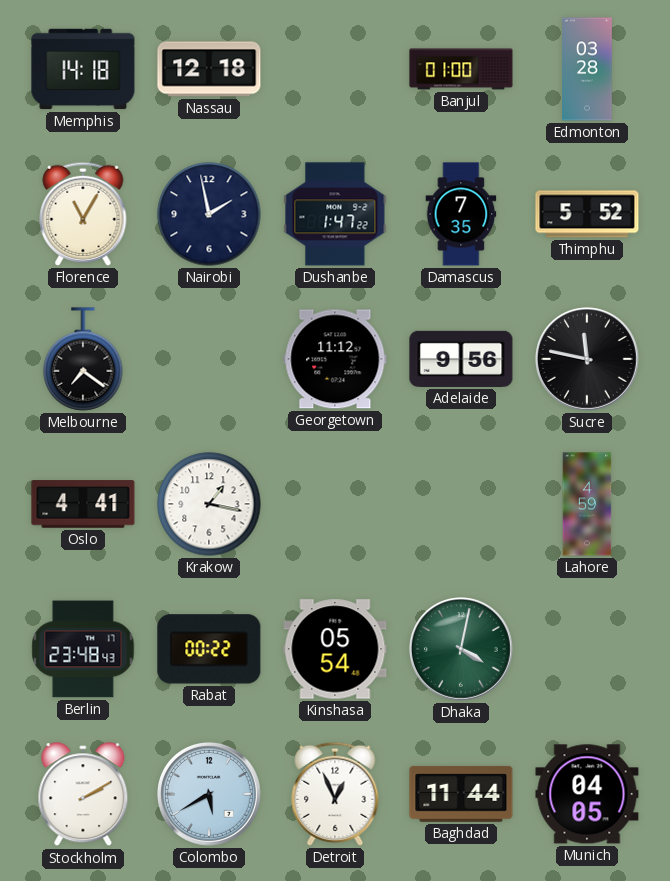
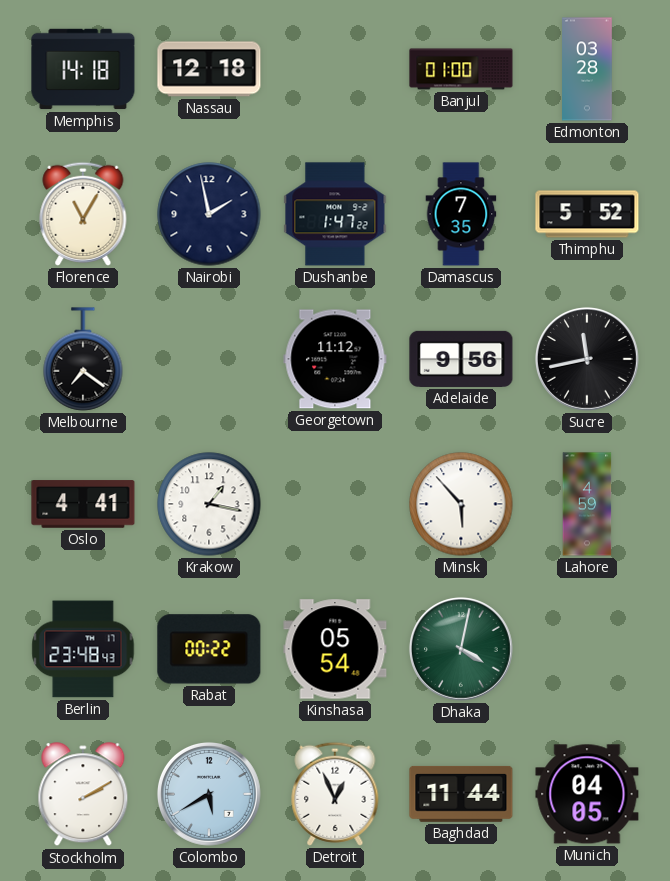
Sucre: 11:47 -> 11:43 (587, 359)
Minsk: none -> 5:53 (461, 504)
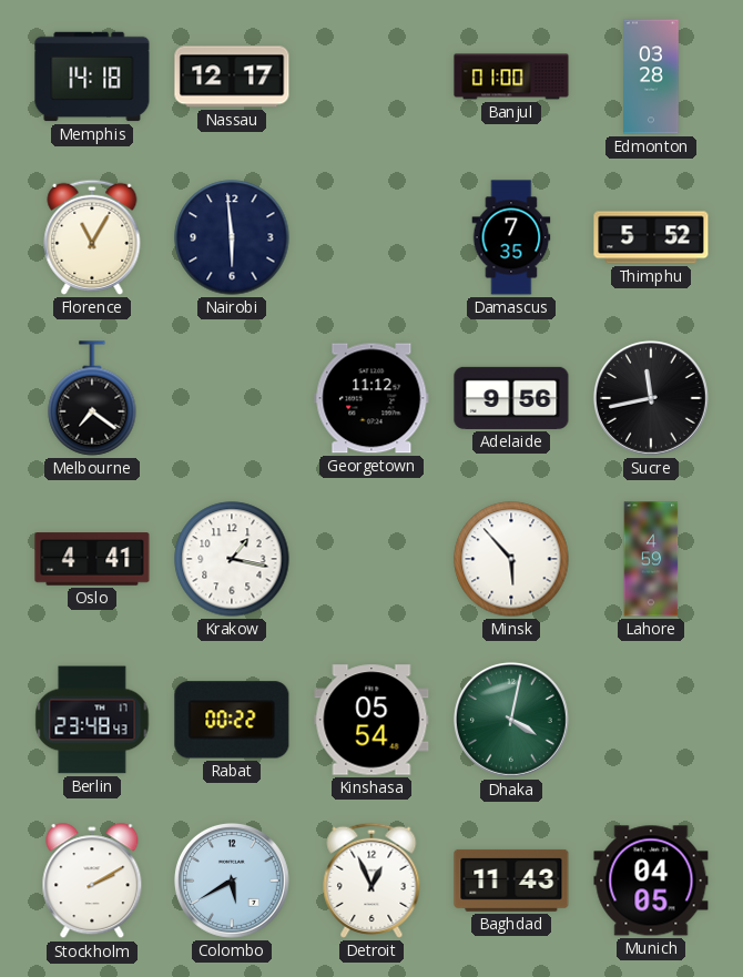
Nassau: 12:18 -> 12:17 (232, 77)
Nairobi: 1:58 -> 5:59 (232, 237)
Dushanbe: 1:47 -> none (335, 214)
Baghdad: 11:44 -> 11:43 (511, 881)
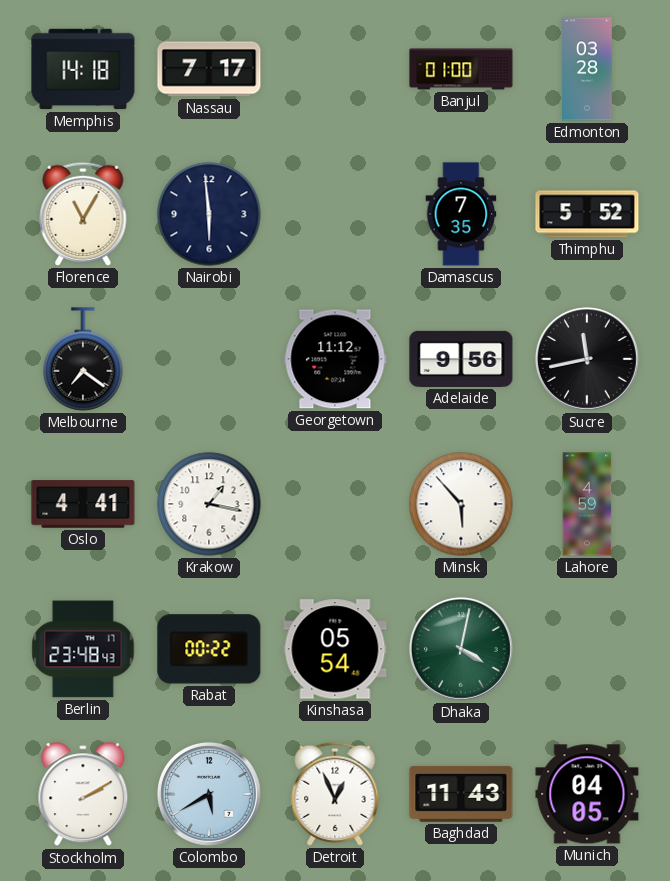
Nassau: 12:17 -> 7:17 (209, 69)
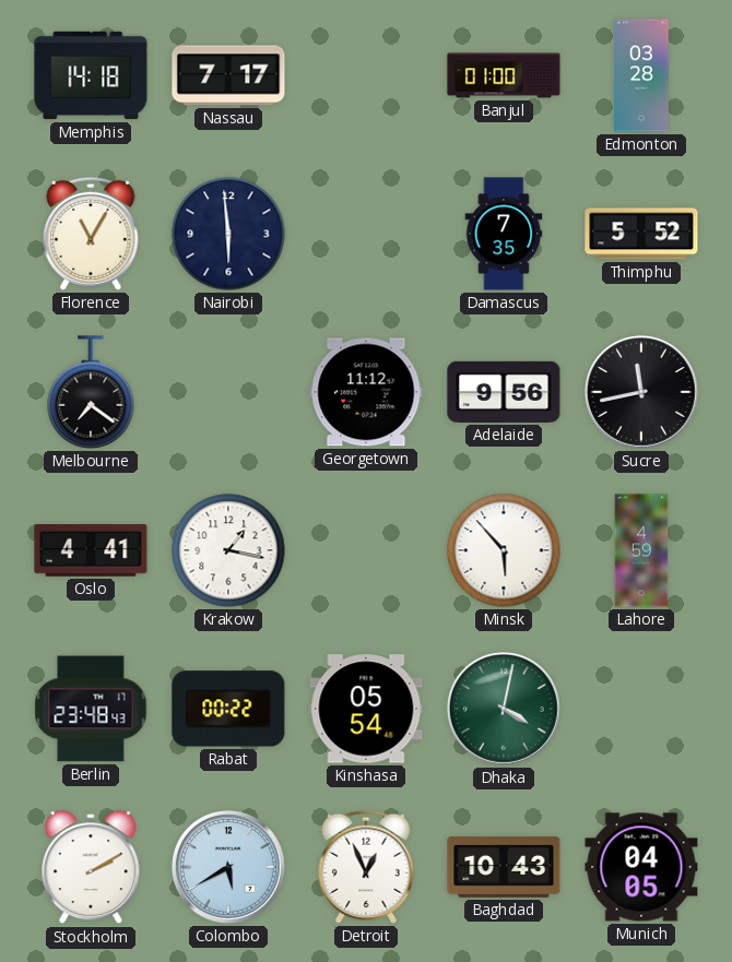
Baghdad: 11:43 -> 10:43 (504, 867)
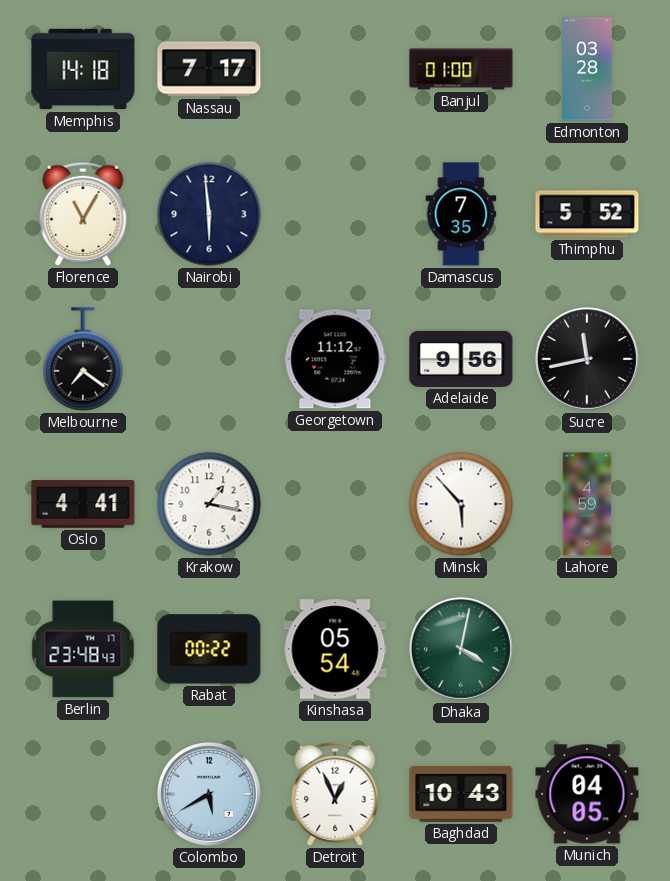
Stockholm: 2:10 -> none (91, 868)
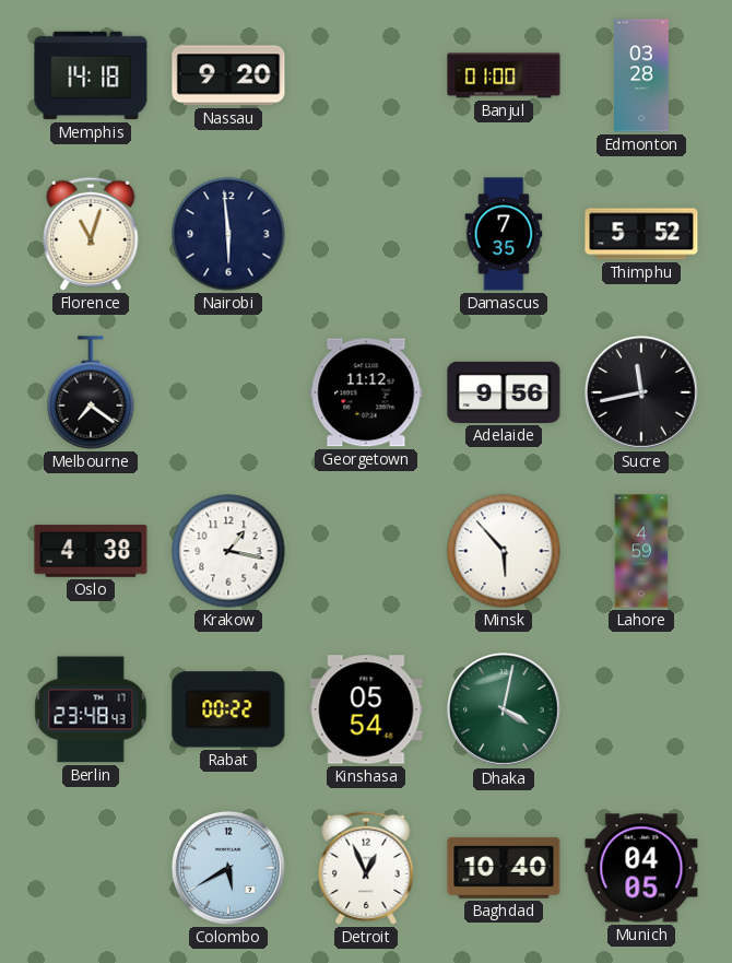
Nassau: 7:17 -> 9:20 (228, 75)
Florence: 11:05 -> 11:03 (91, 234)
Oslo: 4:41 -> 4:38 (91, 551)
Baghdad: 10:43 -> 10:40 (504, 868)
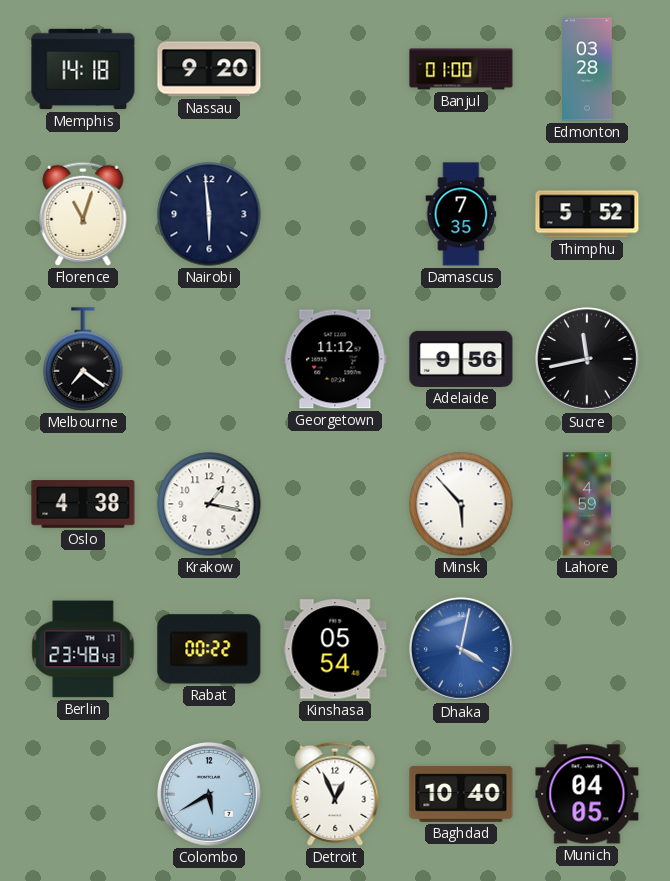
Dhaka dial: green -> blue (461, 649)
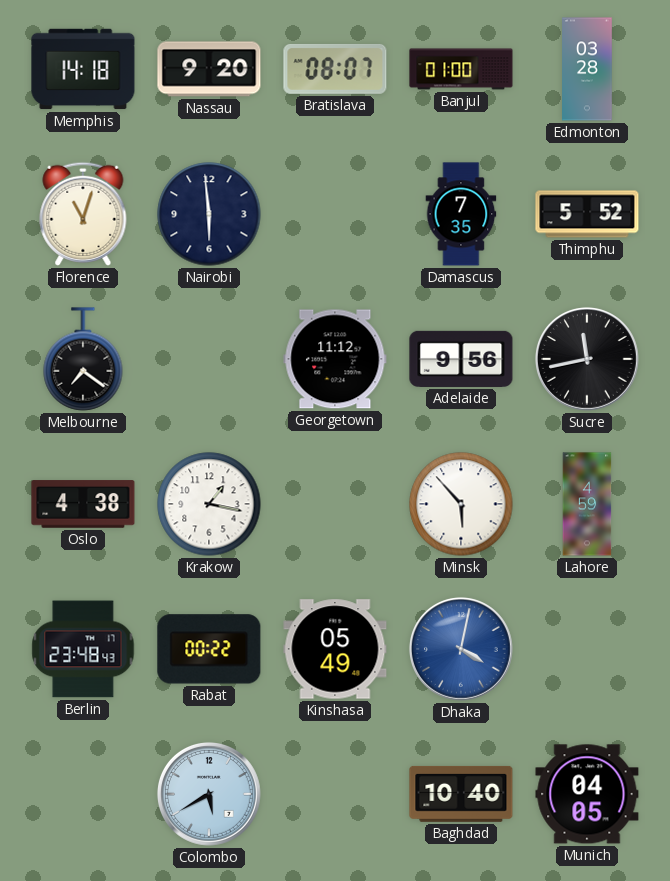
Bratislava: none -> 08:07 (335, 69)
Kinshasa: 05:54 -> 05:49 (335, 649)
Detroit: 12:56 -> none (335, 794)
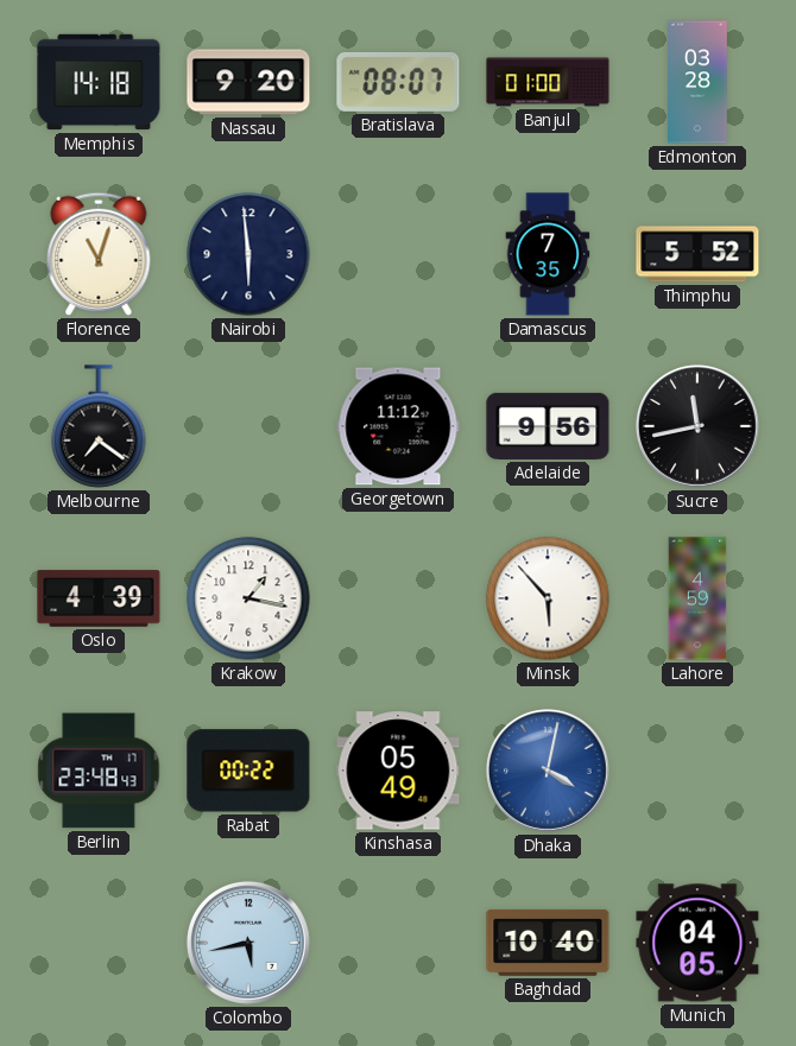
Oslo: 4:38 -> 4:39 (99, 598)
Colombo: 5:40 -> 5:43 (248, 943)
